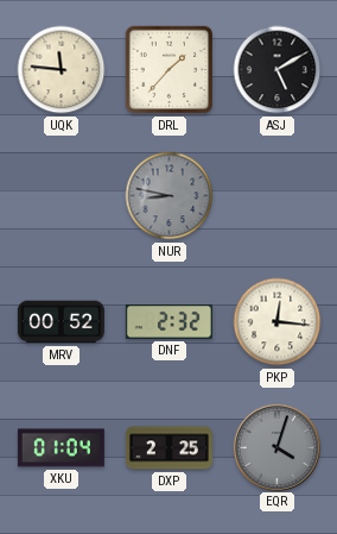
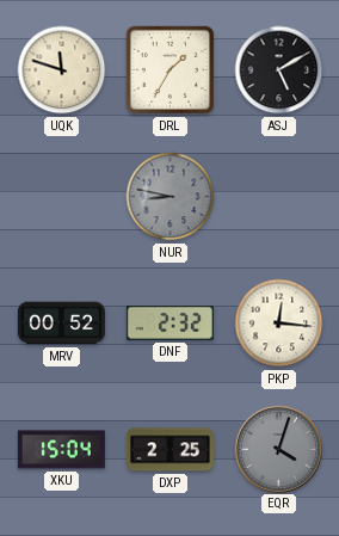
UQK: 11:46 -> 11:48 (62, 70)
DRL: 1:37 -> 1:35 (171, 70)
XKU: 01:04 -> 15:04 (61, 450)
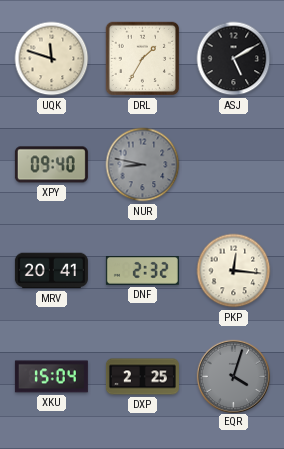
XPY: none -> 09:40 (51, 165)
MRV: 00:52 -> 20:41 (51, 271)
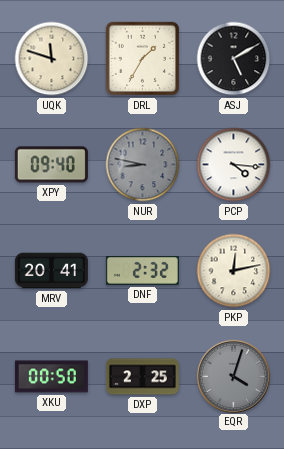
PCP: none -> 4:16 (234, 165)
PKP: 12:16 -> 12:13 (234, 271)
XKU: 15:04 -> 00:50 (51, 377)
